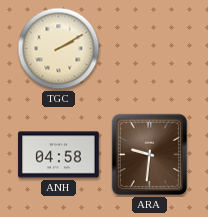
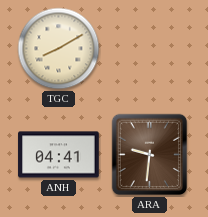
TGC: 2:10 -> 8:10 (59, 49)
ANH: 04:58 -> 04:41 (59, 155)
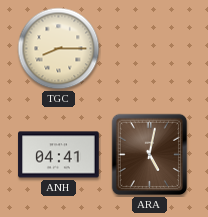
TGC: 8:10 -> 8:15 (59, 49)
ARA: 9:31 -> 5:02 (150, 155)
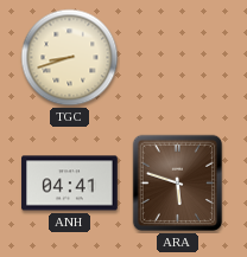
TGC: 8:15 -> 8:42 (70, 58)
ARA: 5:02 -> 5:48 (178, 184)
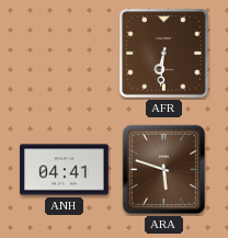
TGC: 8:42 -> none (70, 58)
AFR: none -> 6:31 (164, 54)
